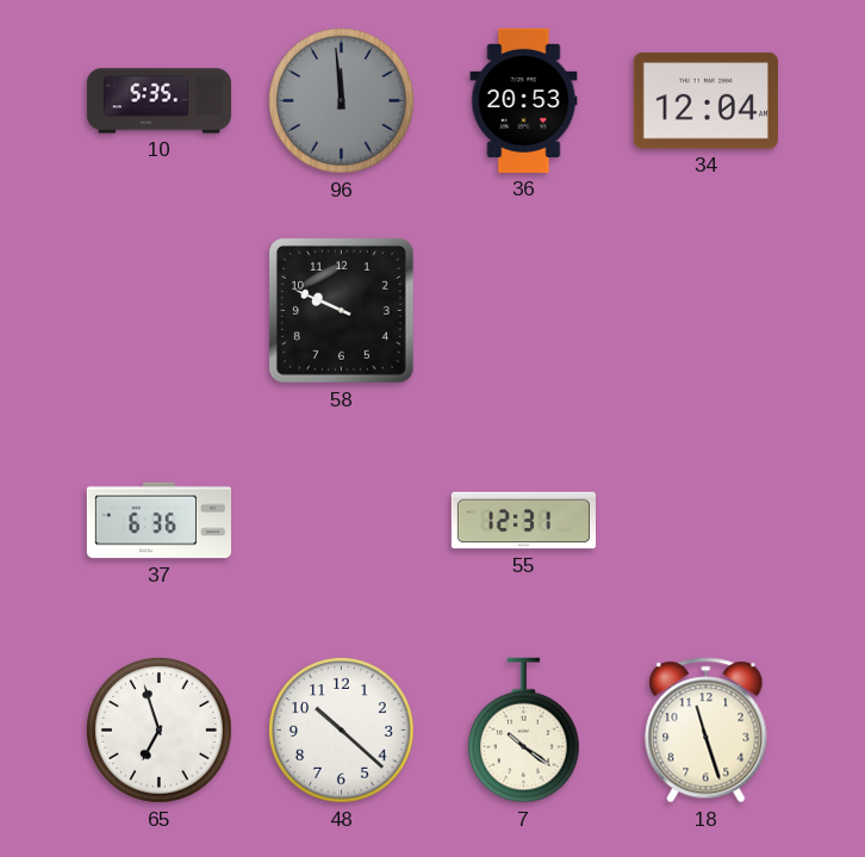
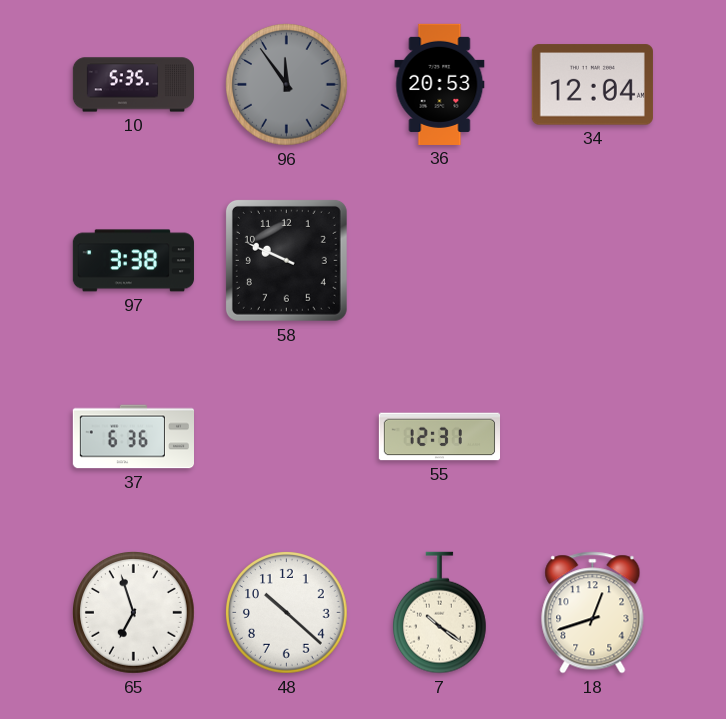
96: 11:59 -> 11:54 (287, 85)
97: none -> 3:38 (133, 261)
18: 11:27 -> 12:42 (593, 613)
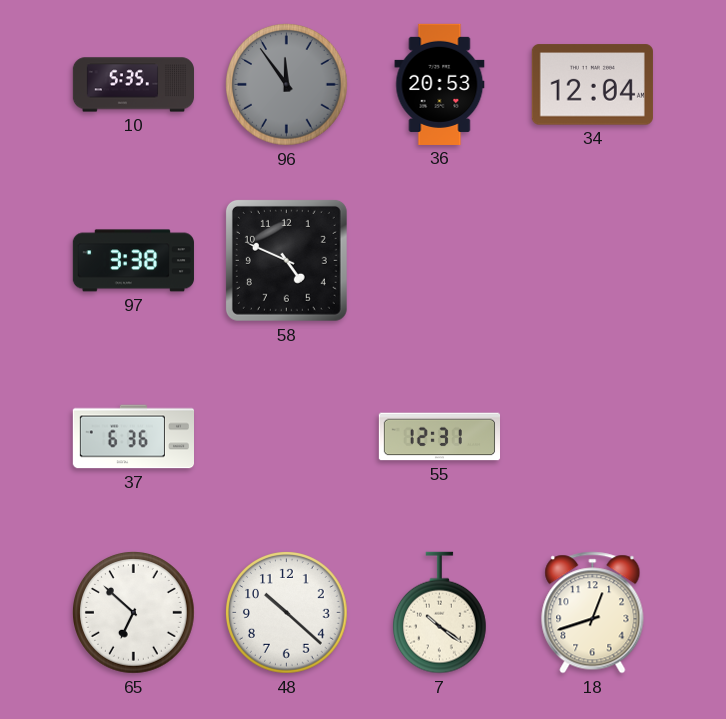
58: 9:49 -> 4:49 (286, 260)
65: 6:57 -> 6:52 (134, 613)
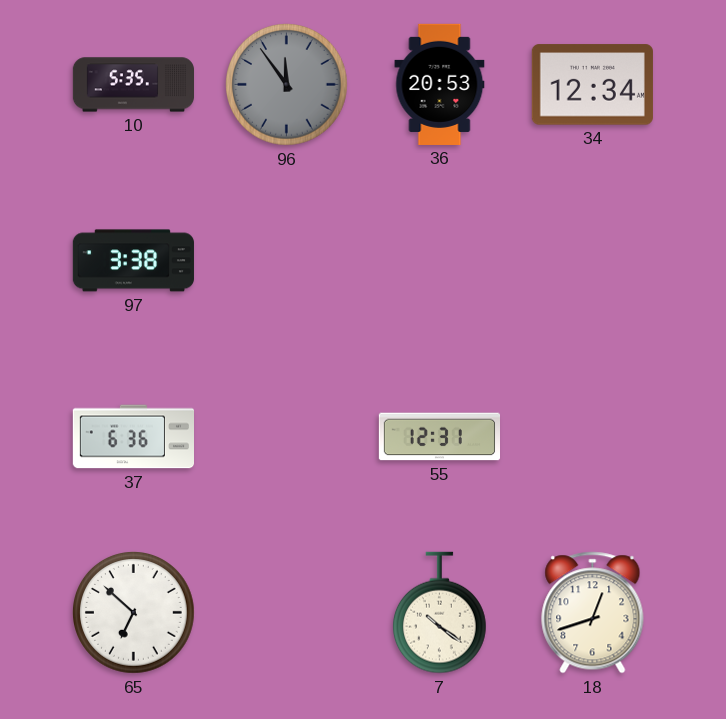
34: 12:04 -> 12:34 (592, 85)
58: 4:49 -> none (286, 260)
48: 10:22 -> none (287, 613)
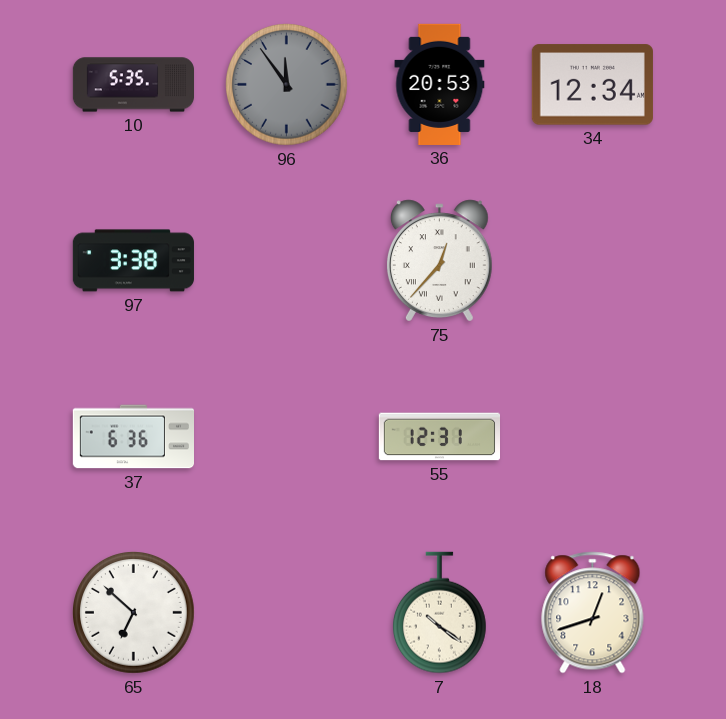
75: none -> 12:37 (439, 261)
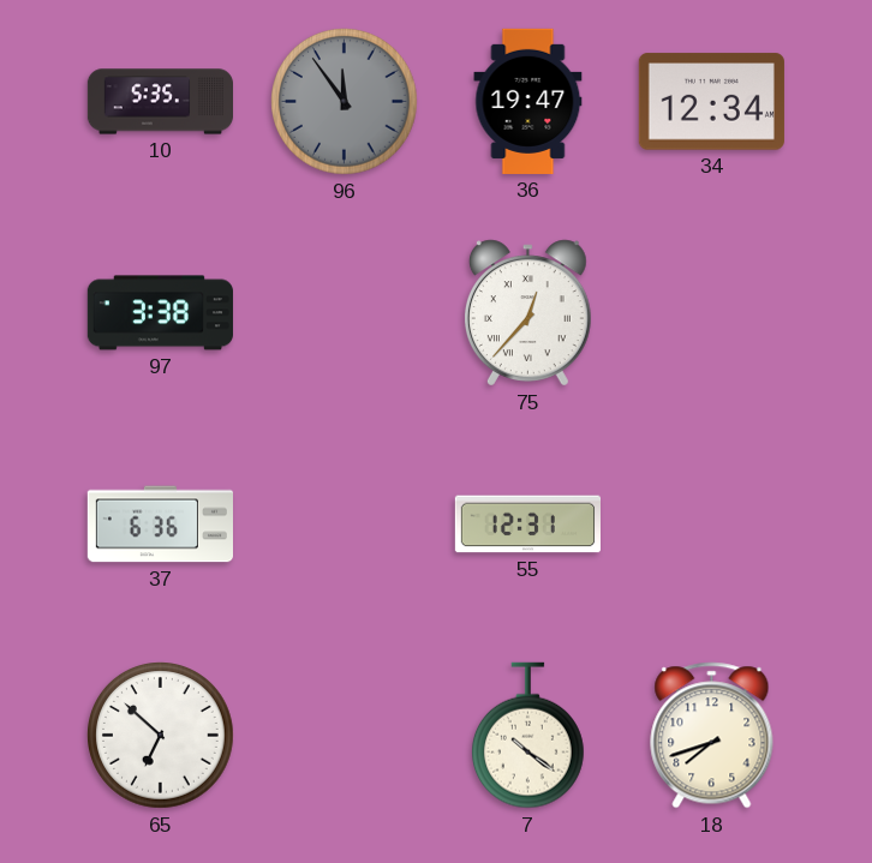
36: 20:53 -> 19:47 (528, 101)
18: 12:42 -> 7:42 (712, 736)
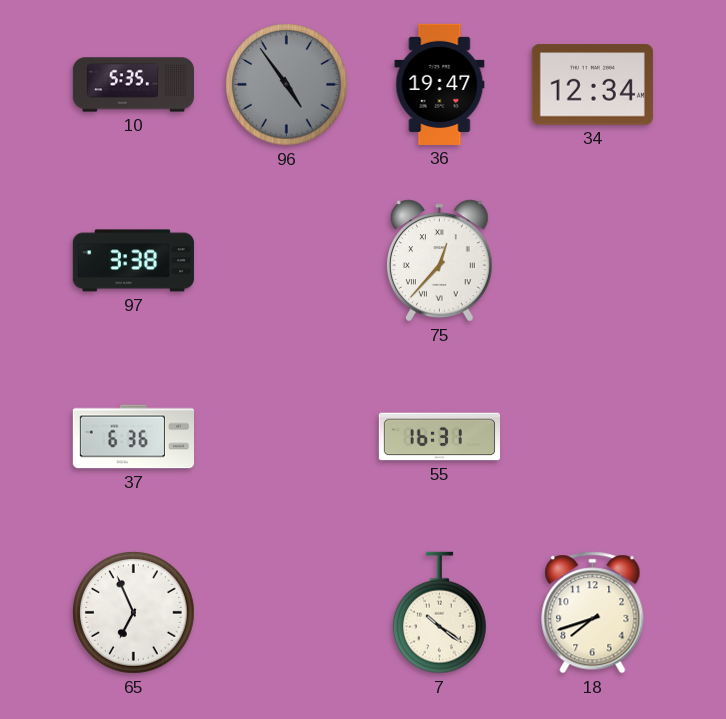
96: 11:54 -> 4:54 (287, 85)
55: 12:31 -> 16:31 (439, 437)
65: 6:52 -> 6:56 (134, 613)
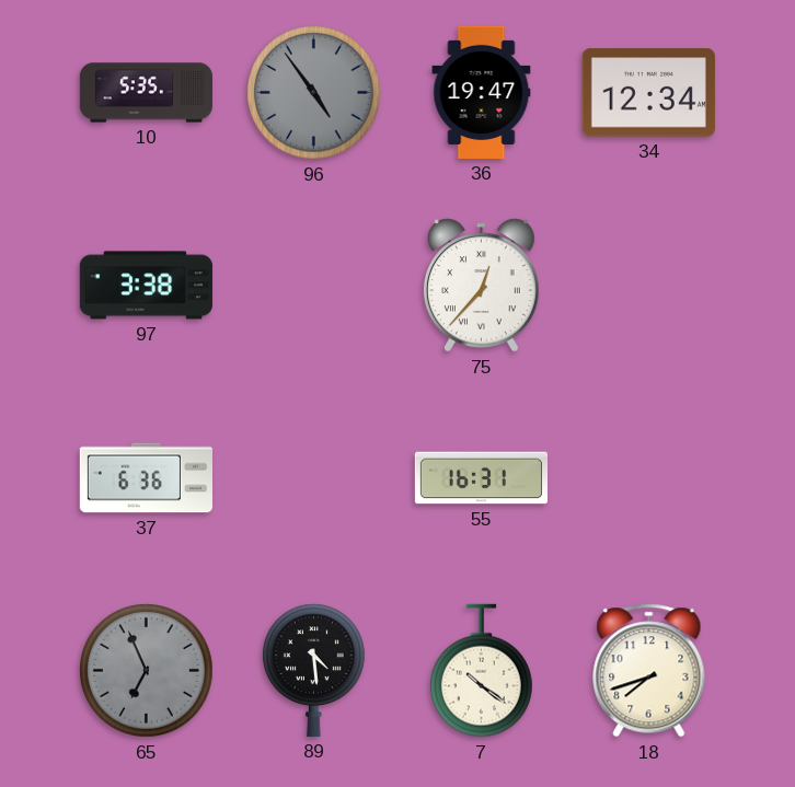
65 dial: white -> grey (147, 671)
89: none -> 4:29 (314, 670)
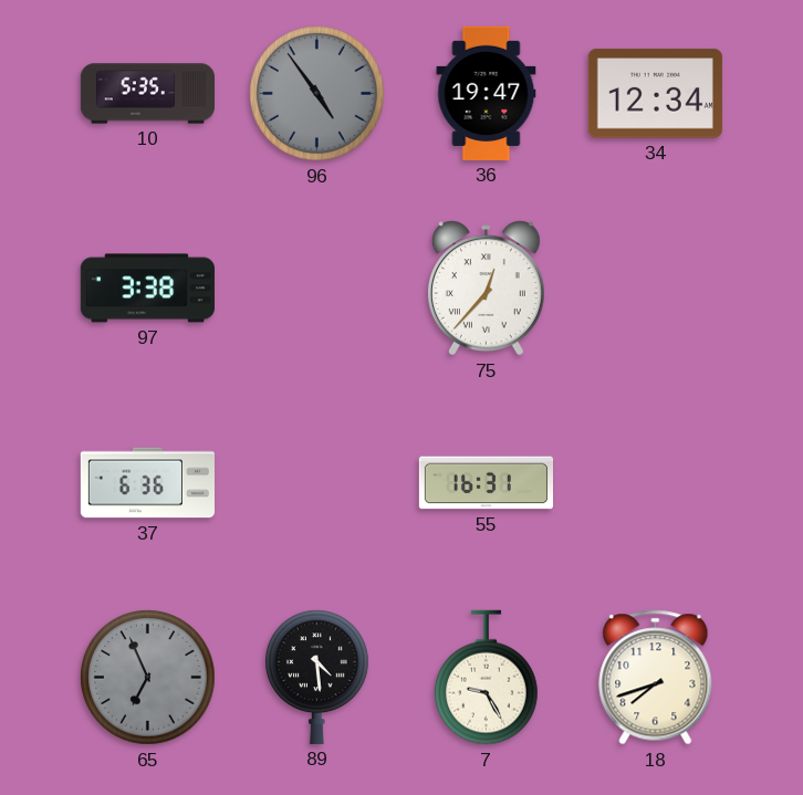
7: 10:21 -> 9:25 (487, 678)
